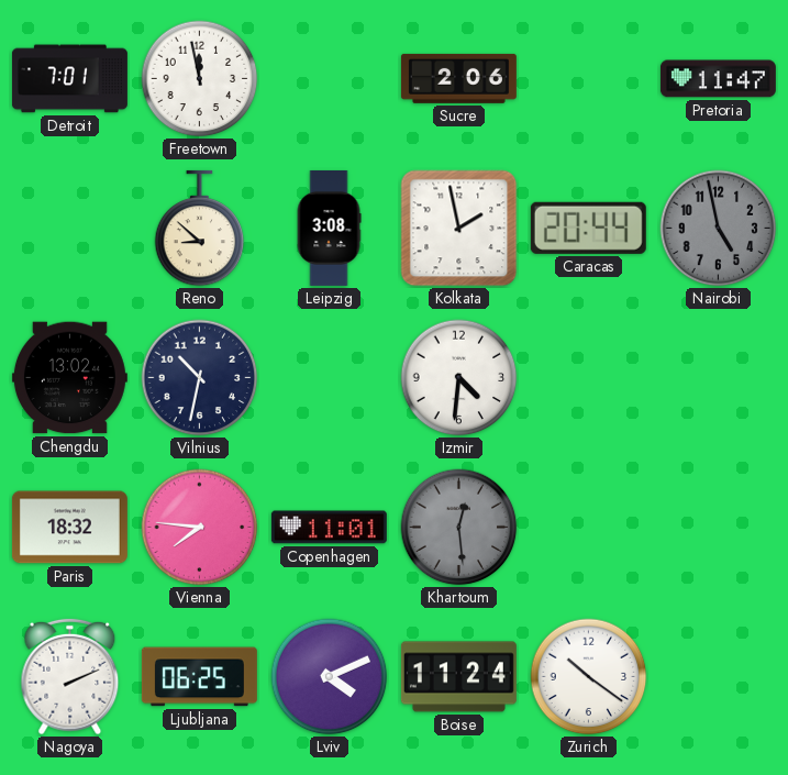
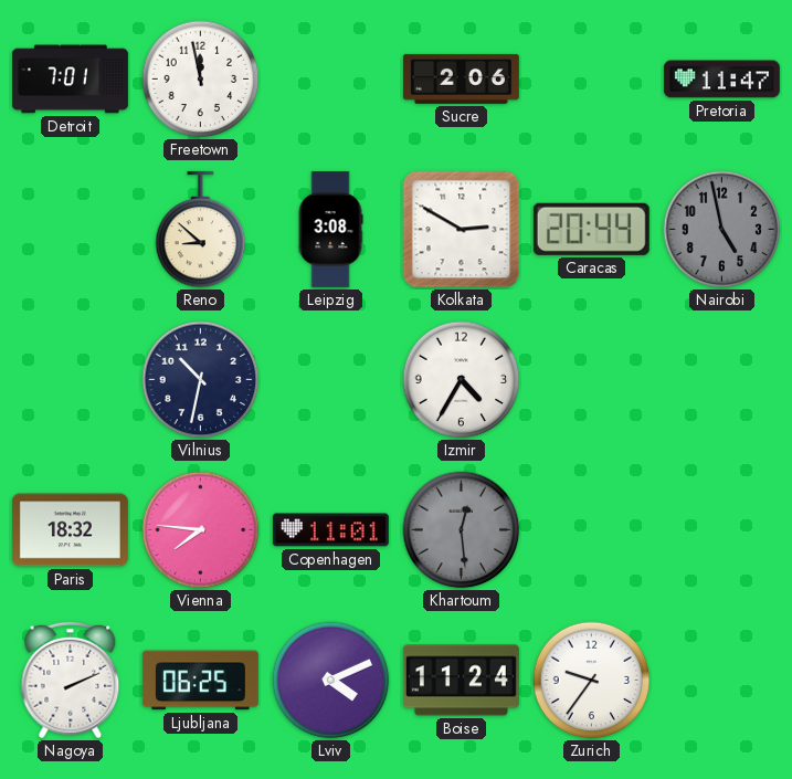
Kolkata: 1:58 -> 2:50 (462, 230)
Chengdu: 13:02 -> none (69, 378)
Izmir: 4:31 -> 4:35 (462, 380)
Zurich: 10:21 -> 9:36 (592, 681)
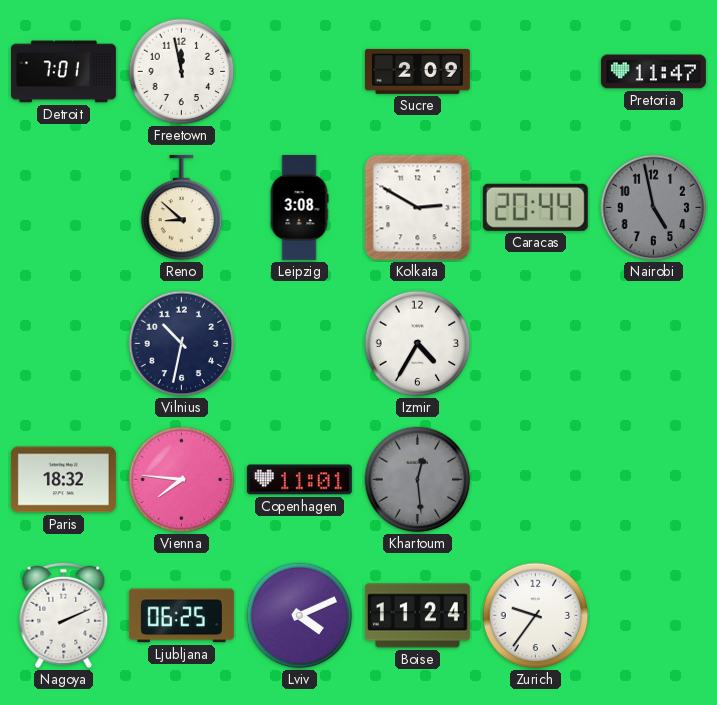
Sucre: 2:06 -> 2:09 (417, 71)
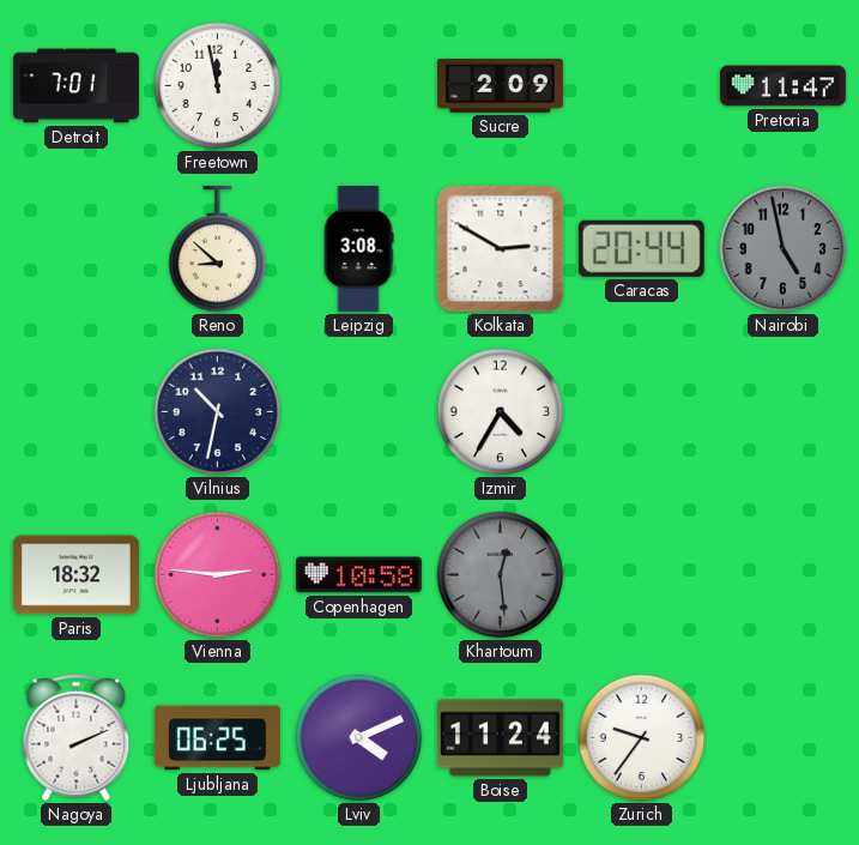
Vienna: 7:46 -> 2:46 (218, 575)
Copenhagen: 11:01 -> 10:58 (358, 575)
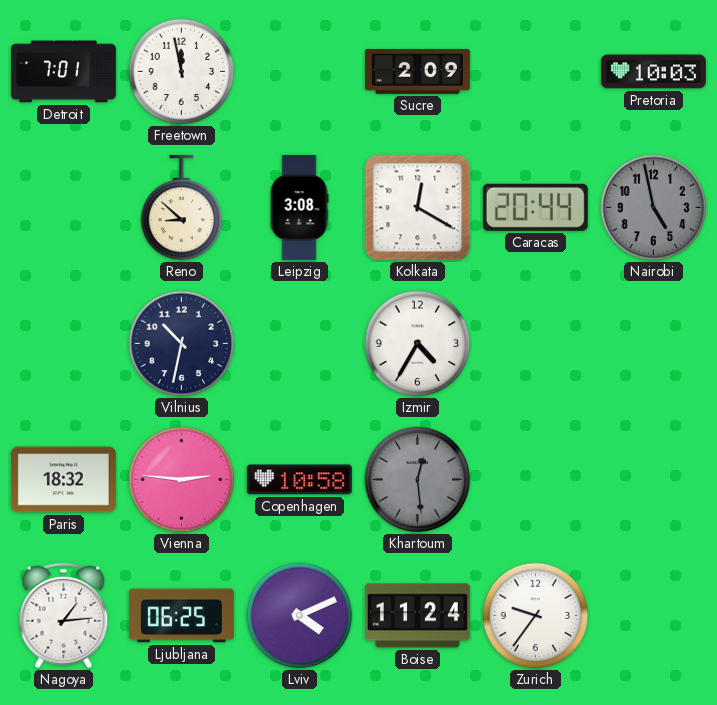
Pretoria: 11:47 -> 10:03 (653, 72)
Kolkata: 2:50 -> 12:20 (418, 208)
Nagoya: 2:11 -> 1:14 (64, 616)
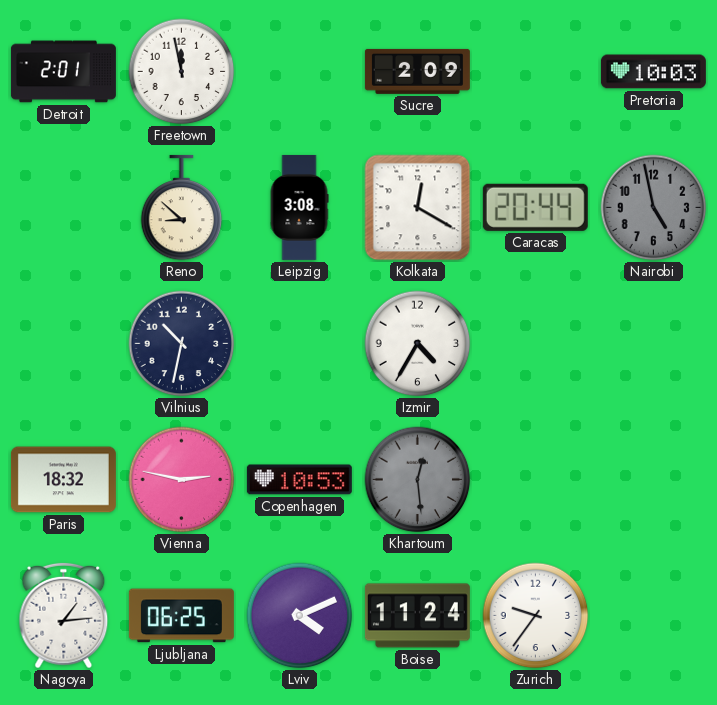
Detroit: 7:01 -> 2:01 (63, 72)
Vienna: 2:46 -> 2:47 (182, 480)
Copenhagen: 10:58 -> 10:53 (299, 480)
